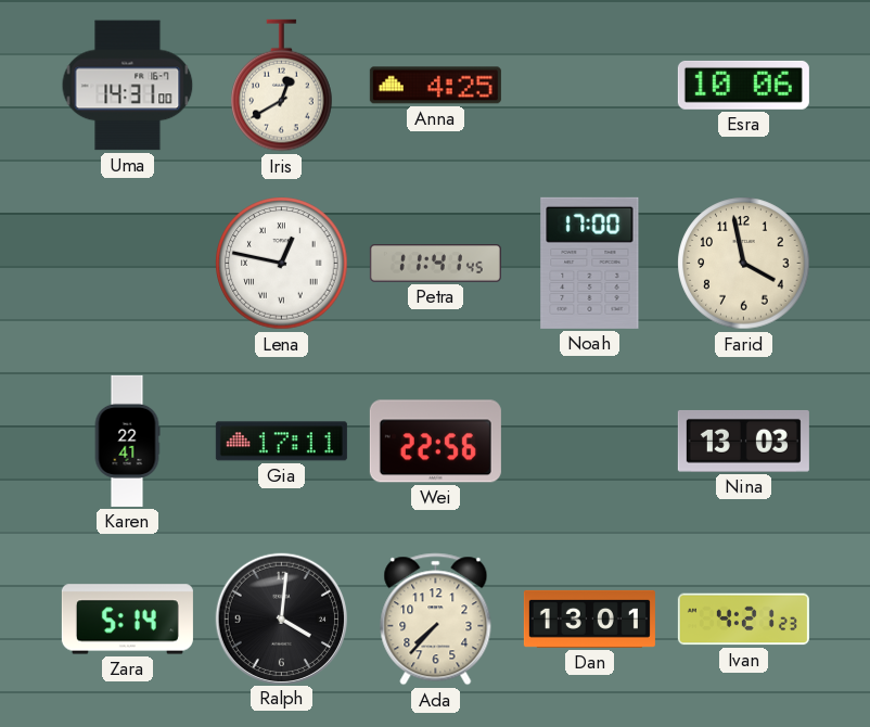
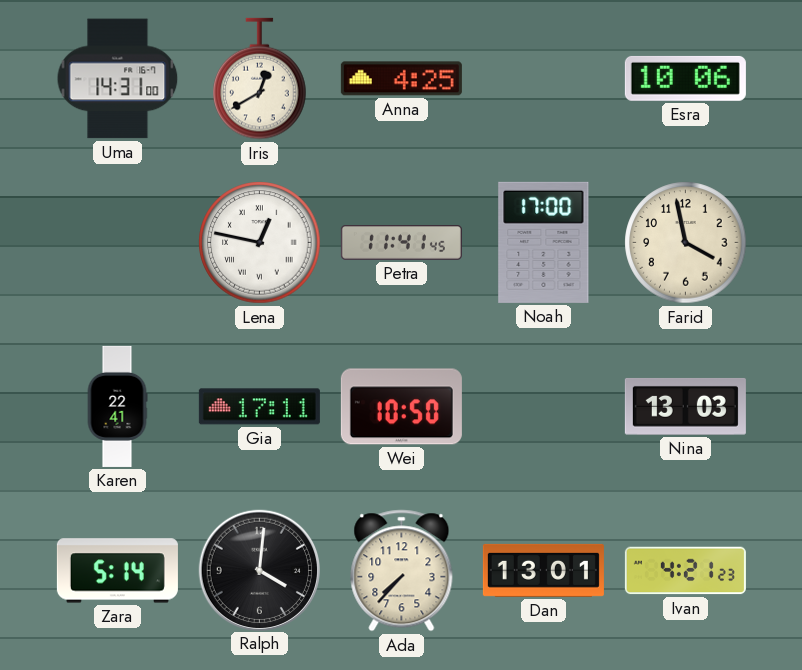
Wei: 22:56 -> 10:50 (401, 407)
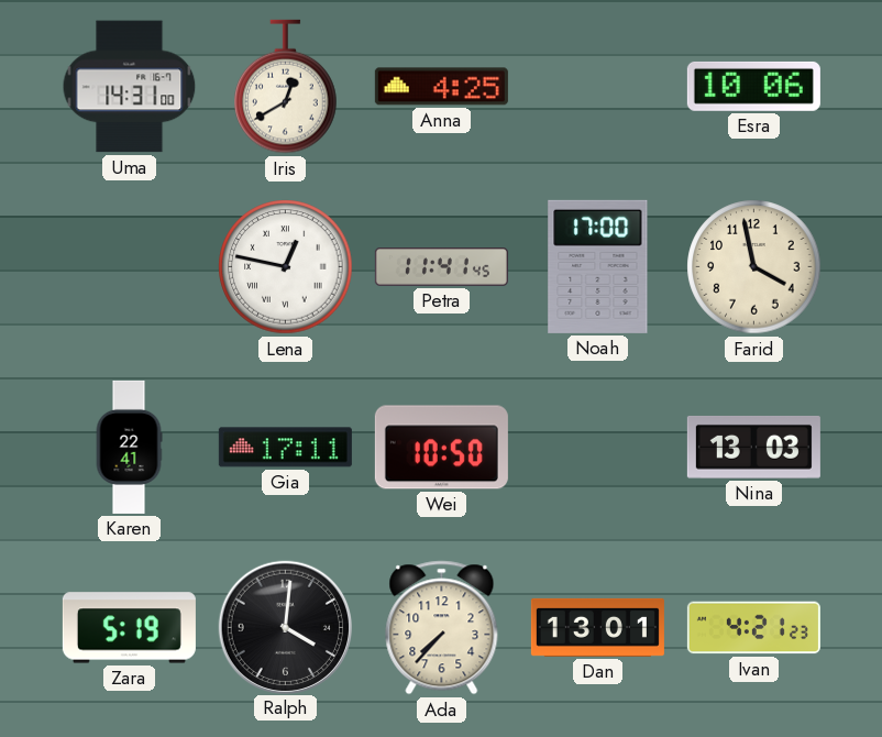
Zara: 5:14 -> 5:19 (129, 628)
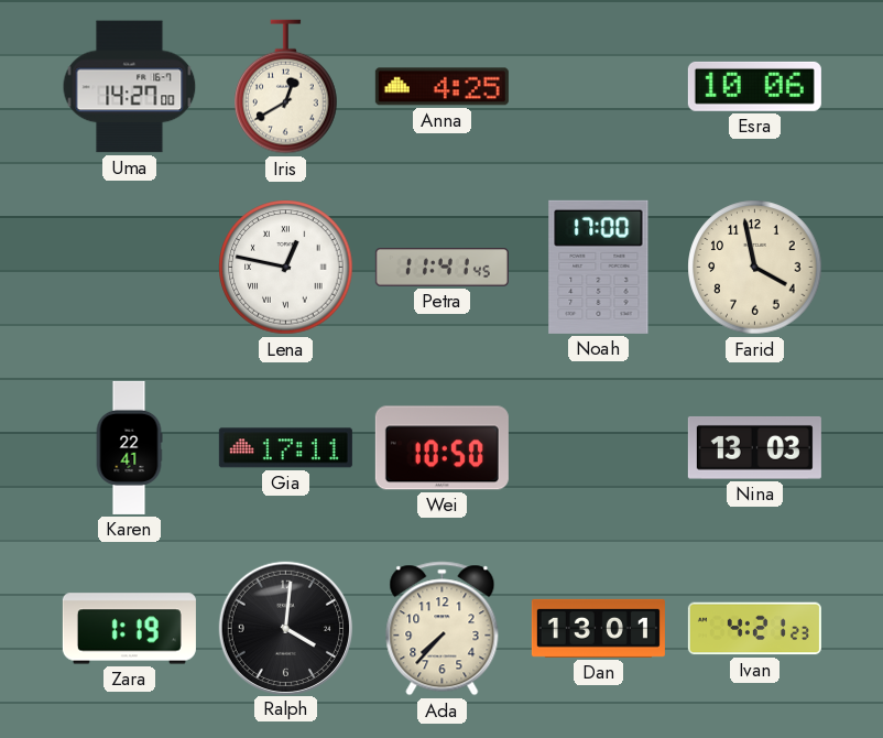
Uma: 14:31 -> 14:27 (130, 87)
Zara: 5:19 -> 1:19 (129, 629)
